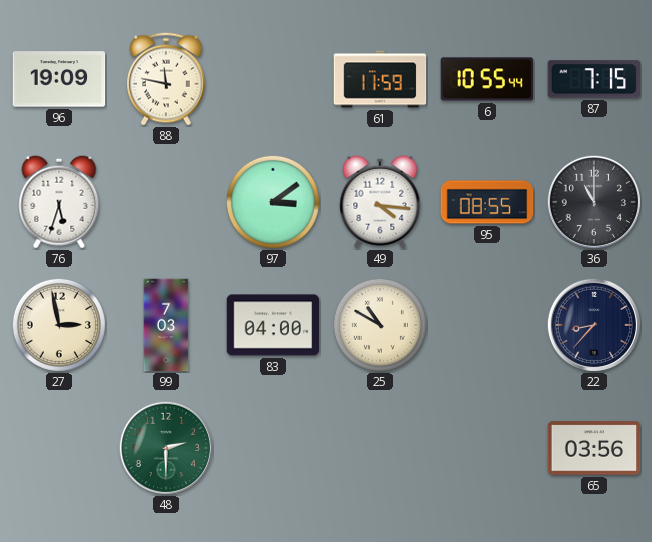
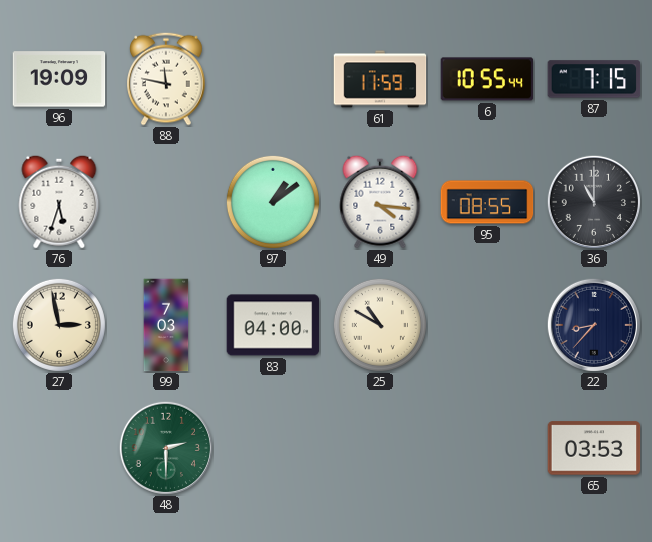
97: 3:09 -> 1:09 (273, 202)
65: 03:56 -> 03:53 (594, 448)
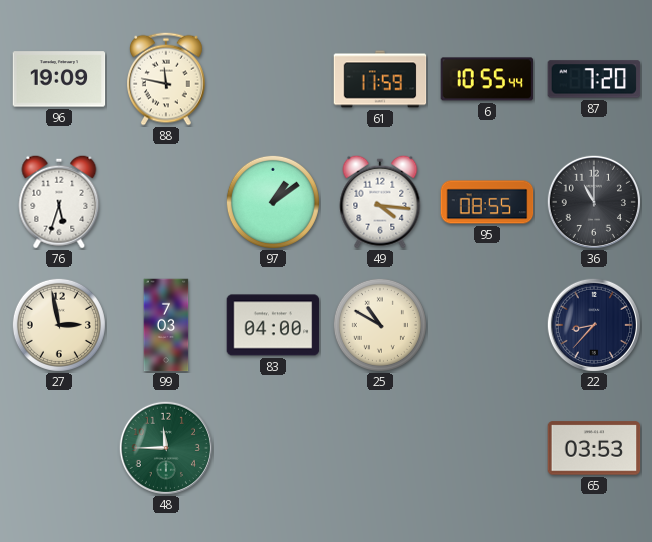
87: 7:15 -> 7:20 (594, 79)
48: 2:30 -> 11:45 (166, 448)
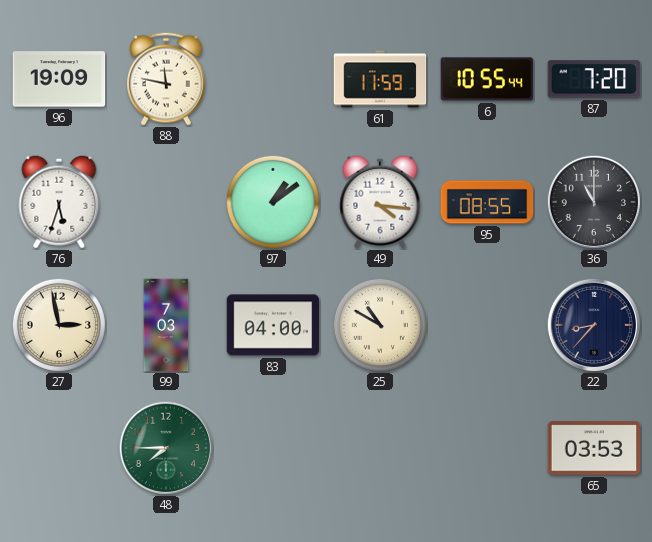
48: 11:45 -> 7:45 (166, 448)
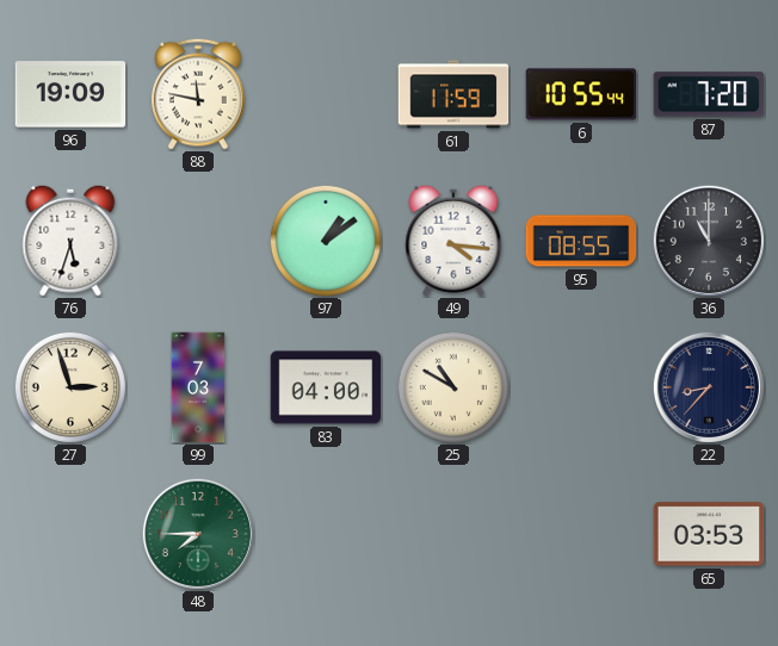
27: 2:58 -> 2:57 (70, 387)
